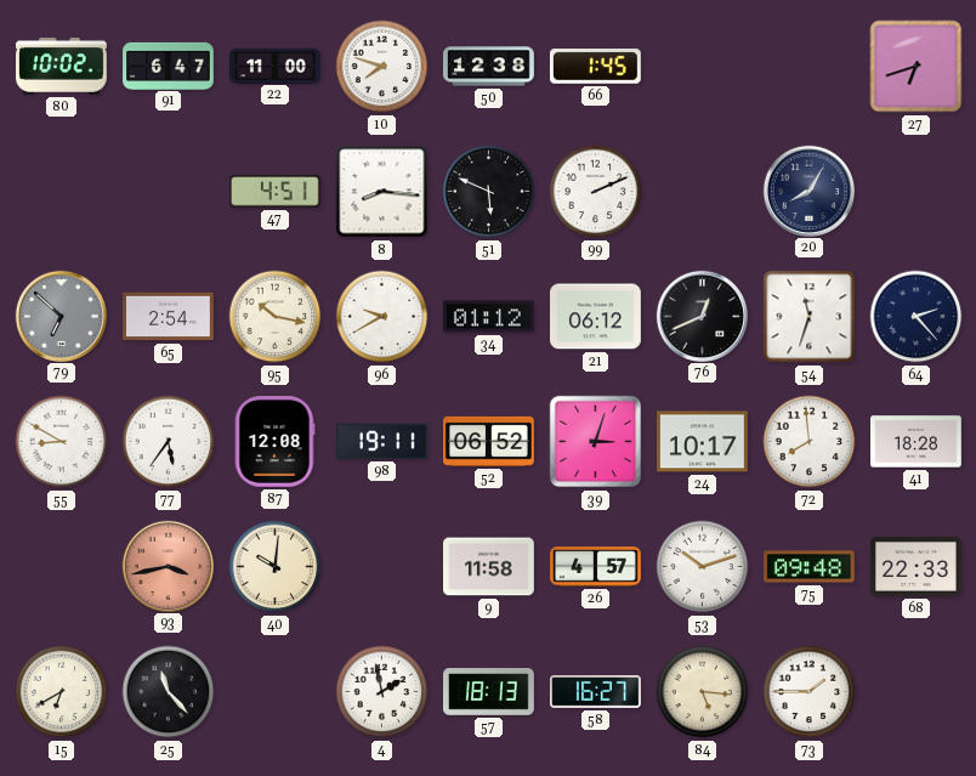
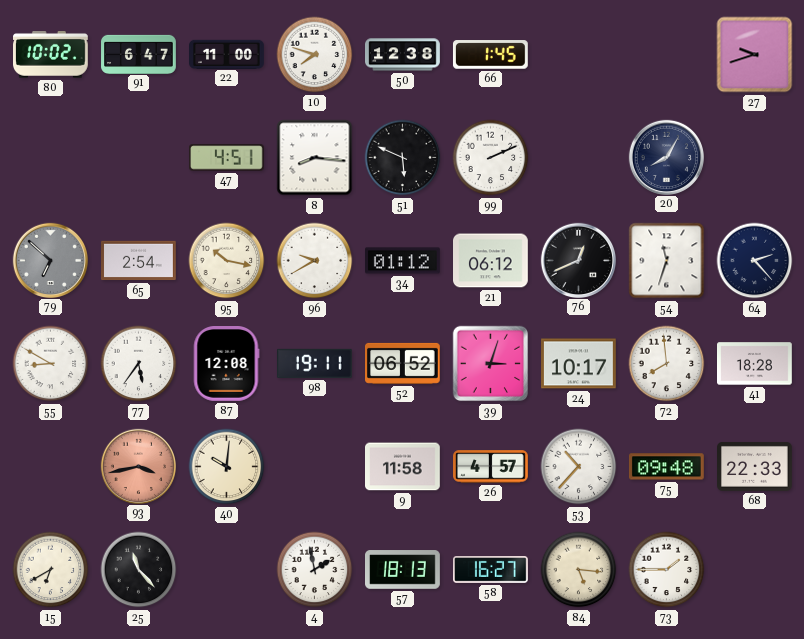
27: 6:42 -> 9:42 (755, 55)
53: 10:12 -> 10:37 (579, 467)
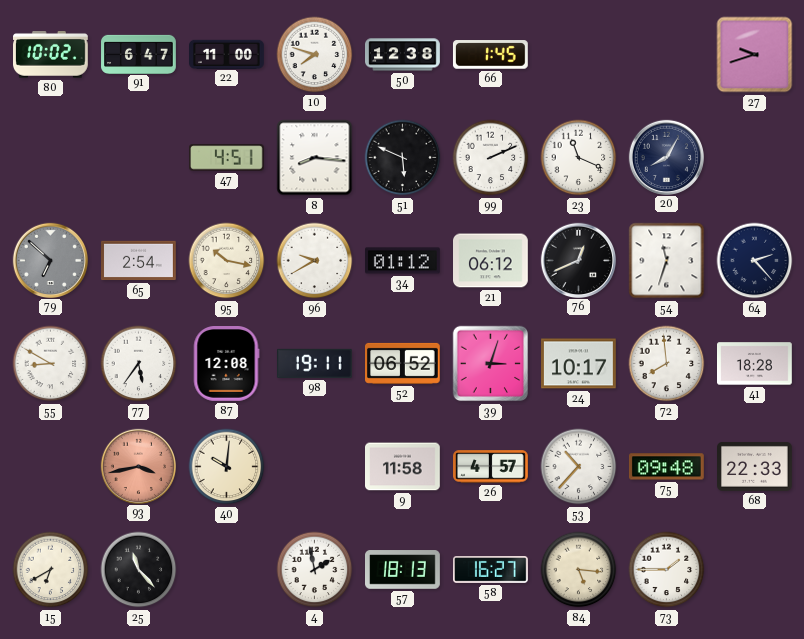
23: none -> 11:19 (579, 158)
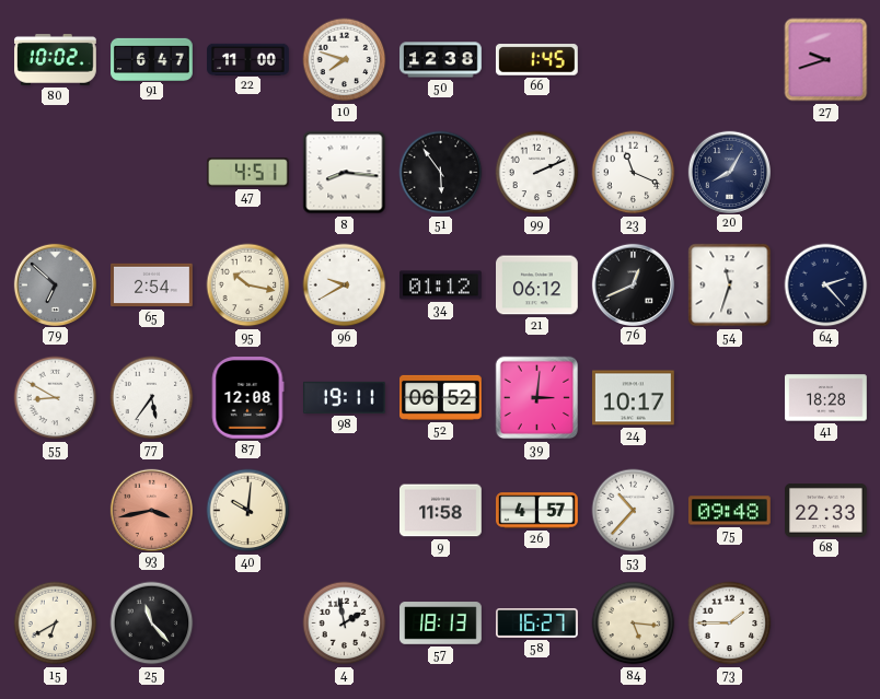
51: 5:49 -> 5:54 (441, 173)
39: 3:03 -> 3:01 (537, 398)
72: 7:59 -> none (667, 364)
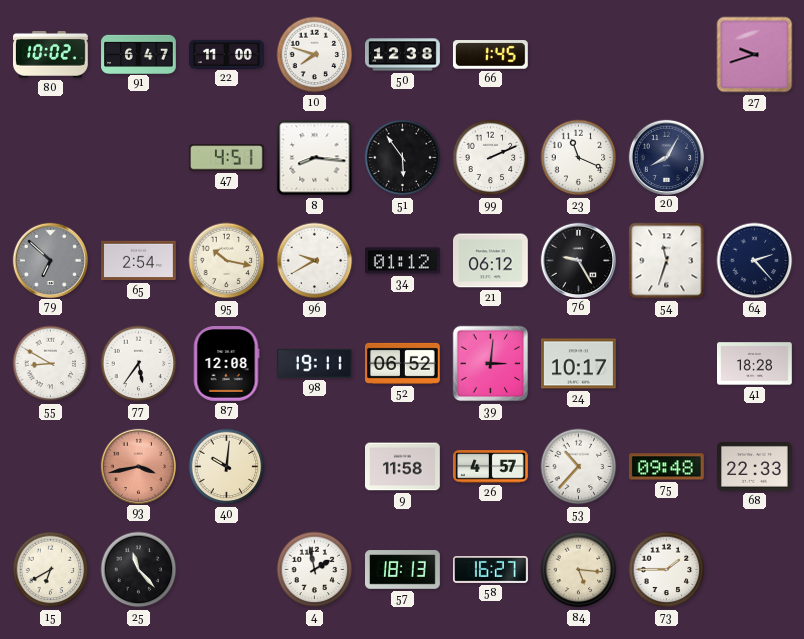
76: 12:41 -> 9:25 (578, 260)
